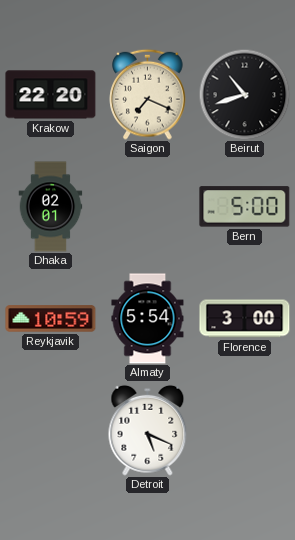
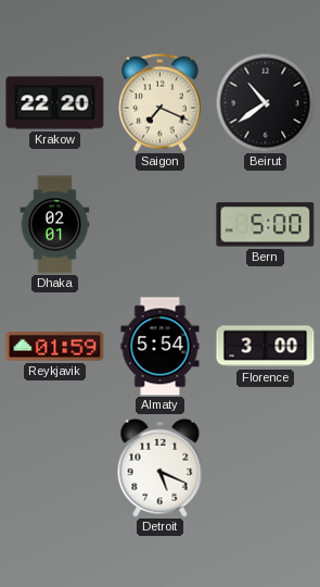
Beirut: 10:42 -> 10:39 (265, 102)
Reykjavik: 10:59 -> 01:59 (55, 347)
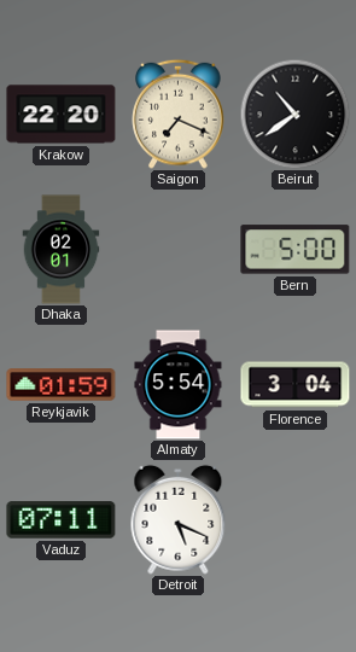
Florence: 3:00 -> 3:04 (296, 385)
Vaduz: none -> 07:11 (62, 520)
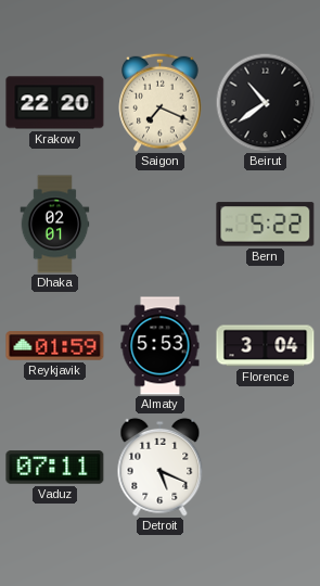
Bern: 5:00 -> 5:22 (266, 225)
Almaty: 5:54 -> 5:53 (161, 346)
